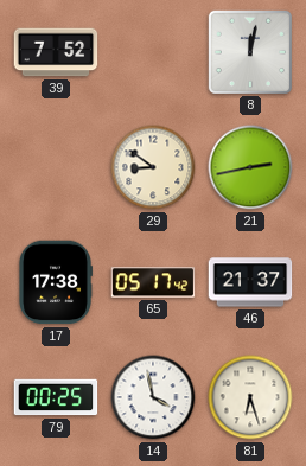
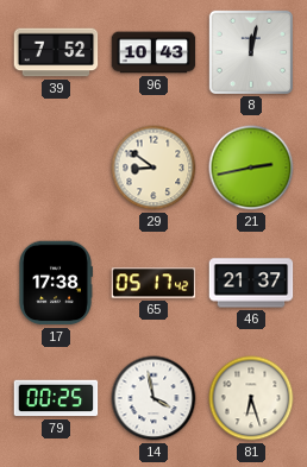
96: none -> 10:43 (153, 52)
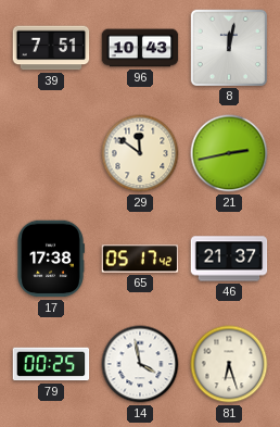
39: 7:52 -> 7:51 (51, 48)
29: 8:51 -> 11:51 (140, 153)
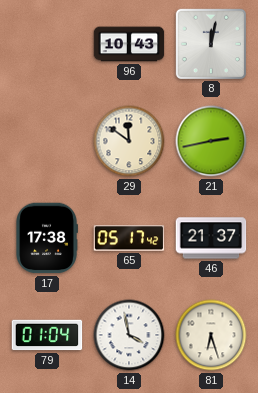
39: 7:51 -> none (51, 48)
79: 00:25 -> 01:04 (47, 335)
